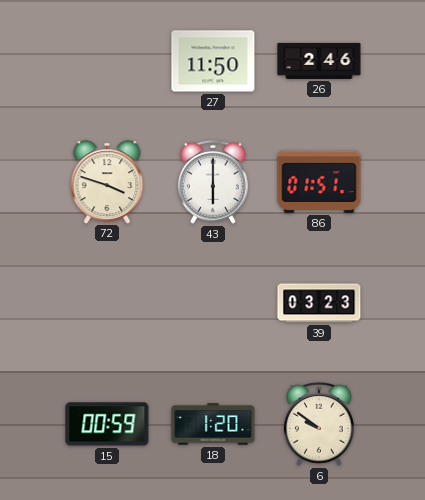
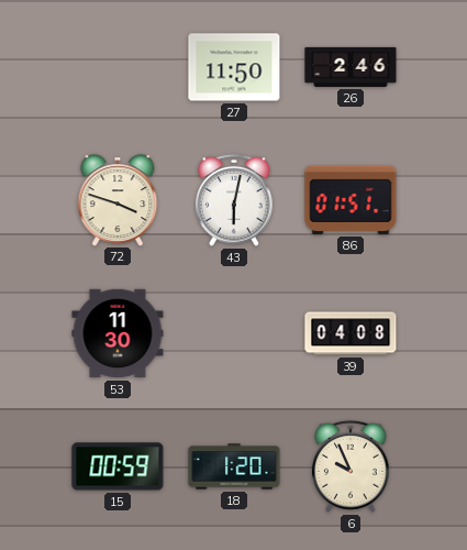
43: 6:00 -> 6:02 (234, 200)
53: none -> 11:30 (118, 333)
39: 03:23 -> 04:08 (351, 333)
6: 9:51 -> 9:56 (351, 466)
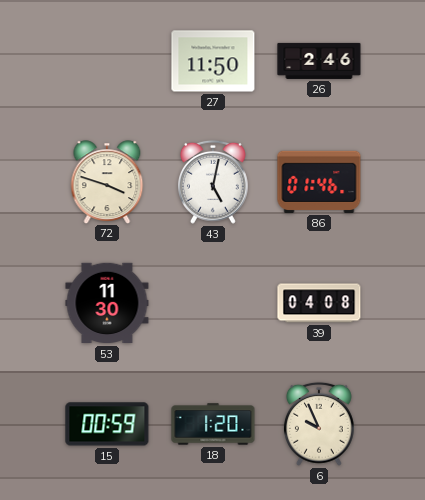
43: 6:02 -> 5:02 (213, 182)
86: 01:51 -> 01:46 (319, 182)
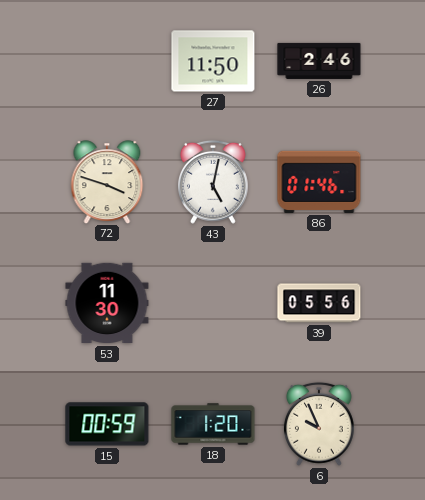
39: 04:08 -> 05:56 (319, 303)
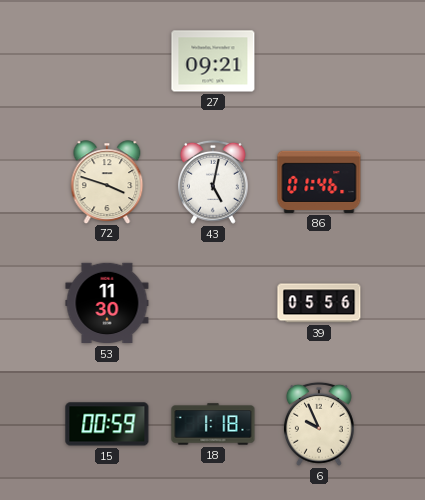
27: 11:50 -> 09:21 (213, 61)
26: 2:46 -> none (319, 61)
18: 1:20 -> 1:18 (213, 424)
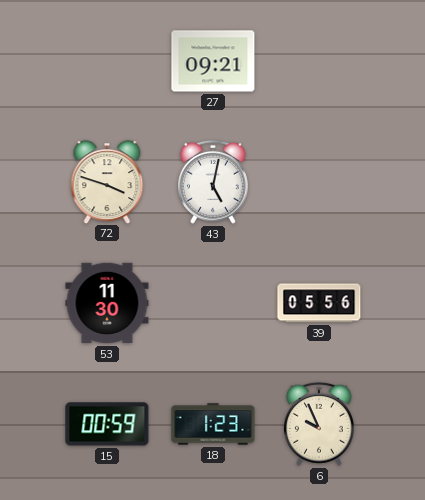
86: 01:46 -> none (319, 182)
18: 1:18 -> 1:23 (213, 424)
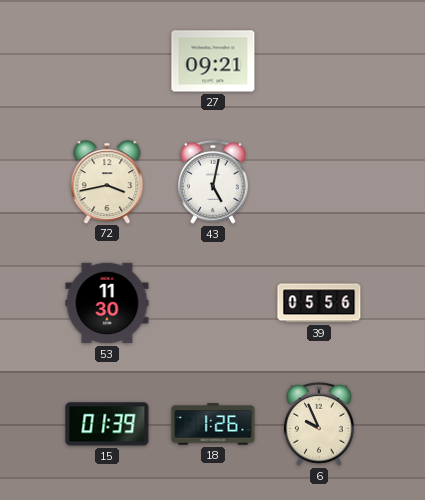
72: 3:48 -> 3:43 (107, 182)
15: 00:59 -> 01:39 (107, 424)
18: 1:23 -> 1:26 (213, 424)
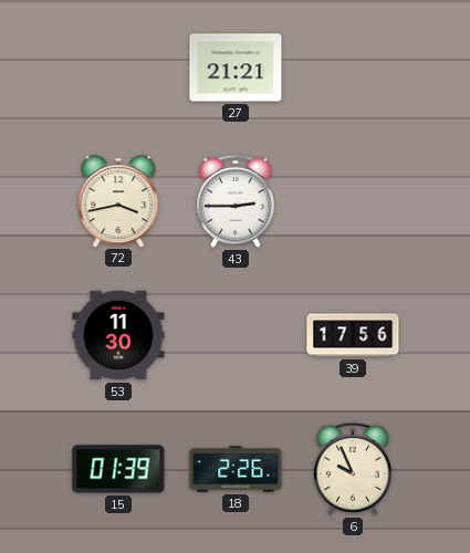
27: 09:21 -> 21:21 (236, 67)
43: 5:02 -> 2:45 (236, 201)
39: 05:56 -> 17:56 (353, 335)
18: 1:26 -> 2:26 (236, 469)
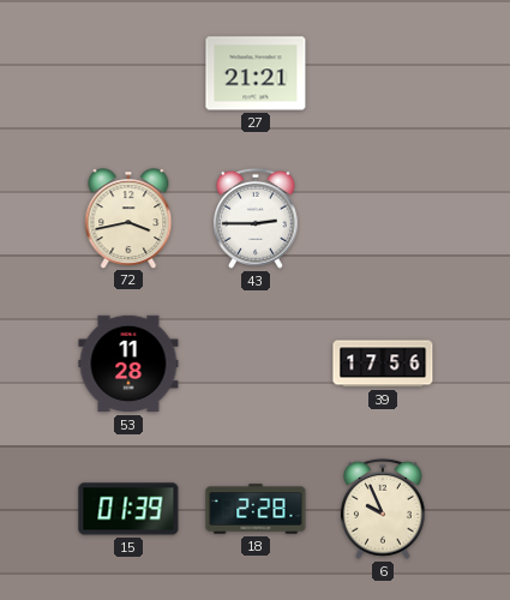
53: 11:30 -> 11:28 (128, 364)
18: 2:26 -> 2:28 (256, 509)
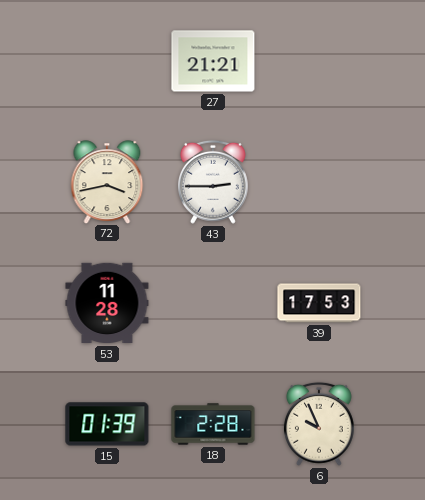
39: 17:56 -> 17:53 (319, 303)
